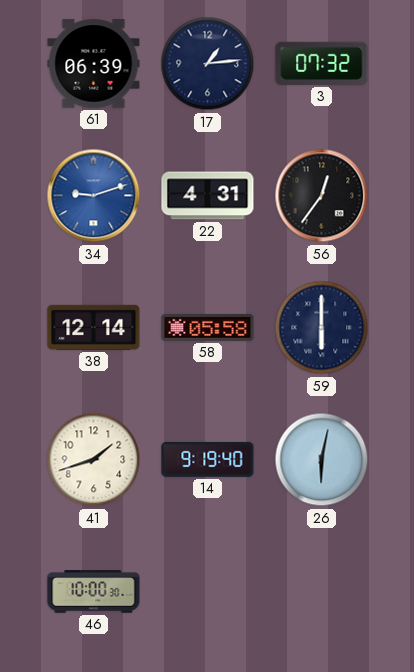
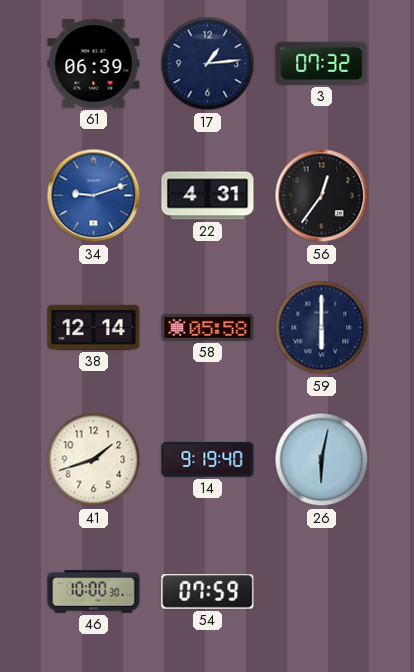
54: none -> 07:59 (208, 592)
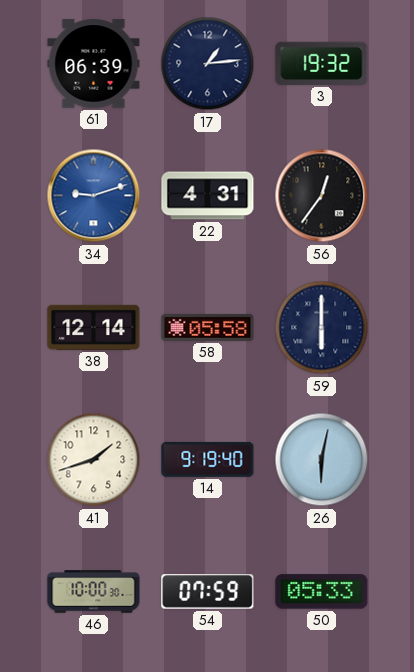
3: 07:32 -> 19:32 (322, 63)
50: none -> 05:33 (322, 592)
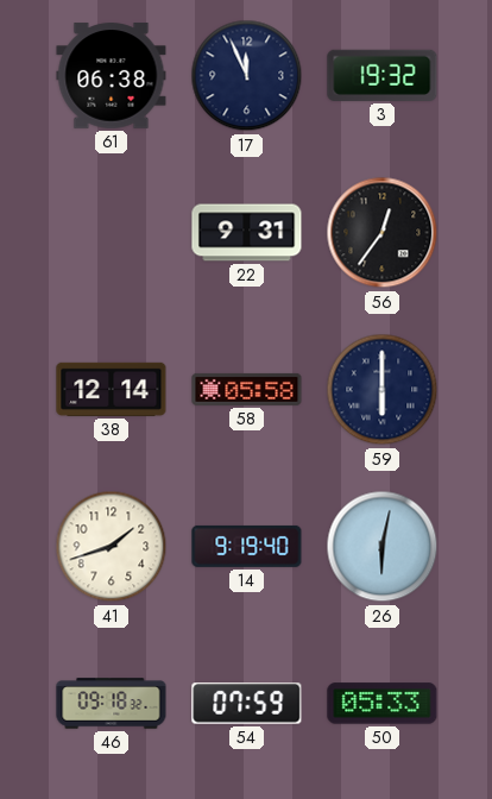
61: 06:39 -> 06:38 (112, 76)
17: 1:14 -> 11:56 (247, 76)
34: 9:12 -> none (94, 196)
22: 4:31 -> 9:31 (247, 233)
46: 10:00 -> 09:18 (112, 704)
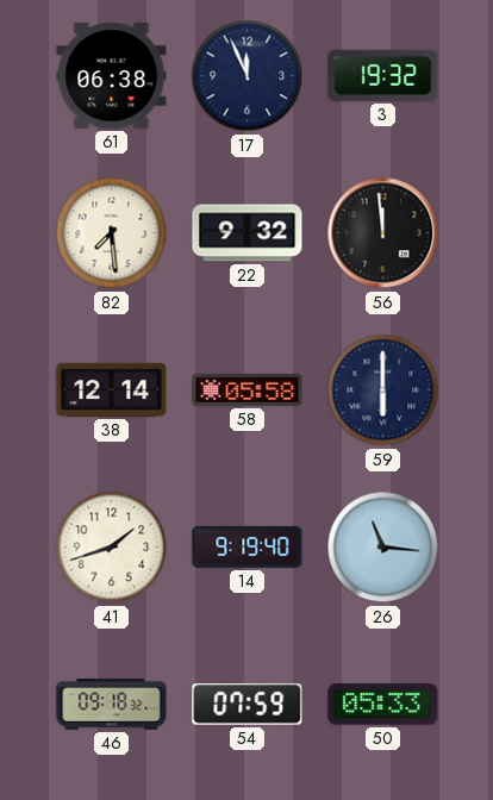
82: none -> 7:29 (112, 233)
22: 9:31 -> 9:32 (248, 233)
56: 12:36 -> 11:59 (383, 233)
26: 6:02 -> 11:16 (383, 548)
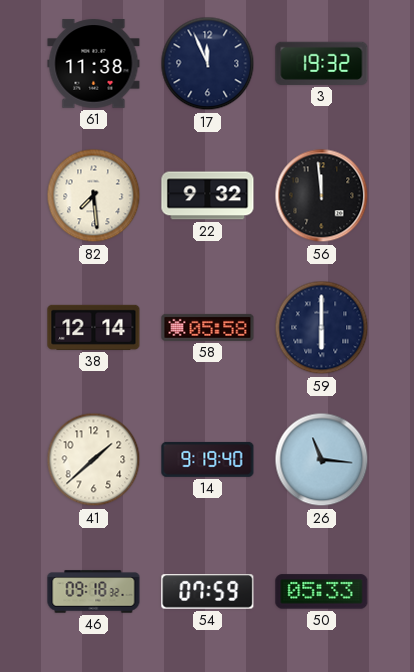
61: 06:38 -> 11:38 (94, 64)
41: 1:42 -> 1:38 (94, 460)
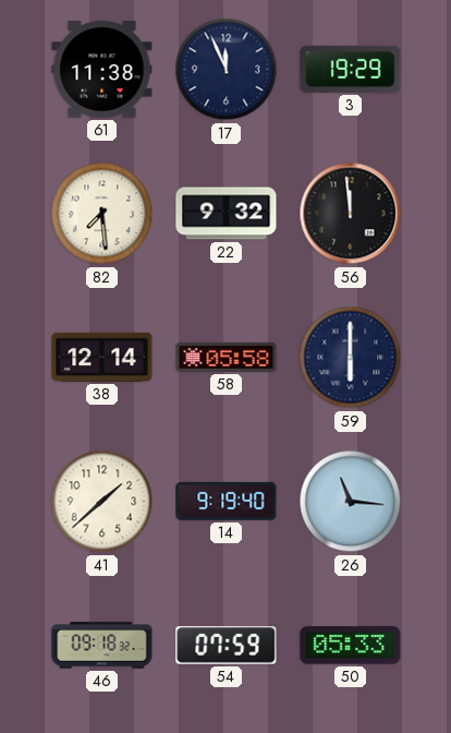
3: 19:32 -> 19:29 (351, 69)
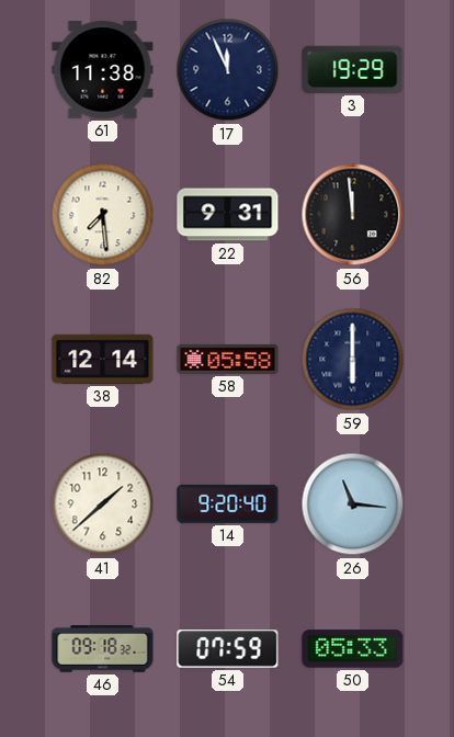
22: 9:32 -> 9:31 (228, 215)
14: 9:19 -> 9:20 (228, 503)
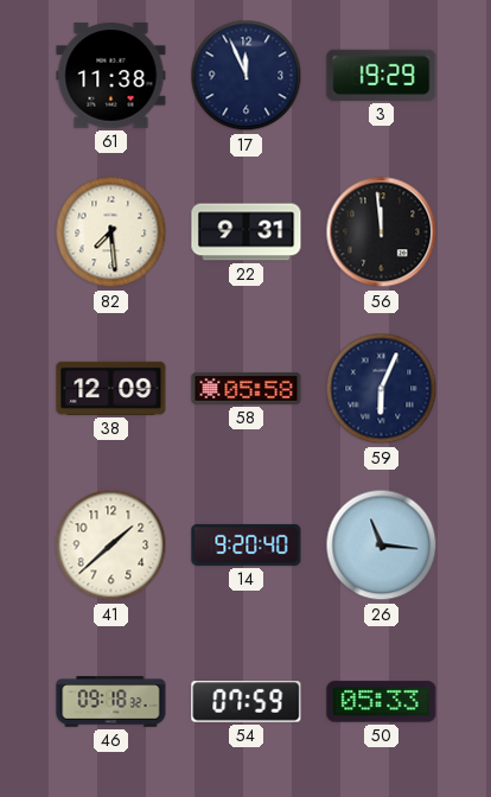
38: 12:14 -> 12:09 (111, 388)
59: 6:00 -> 6:04 (382, 389)
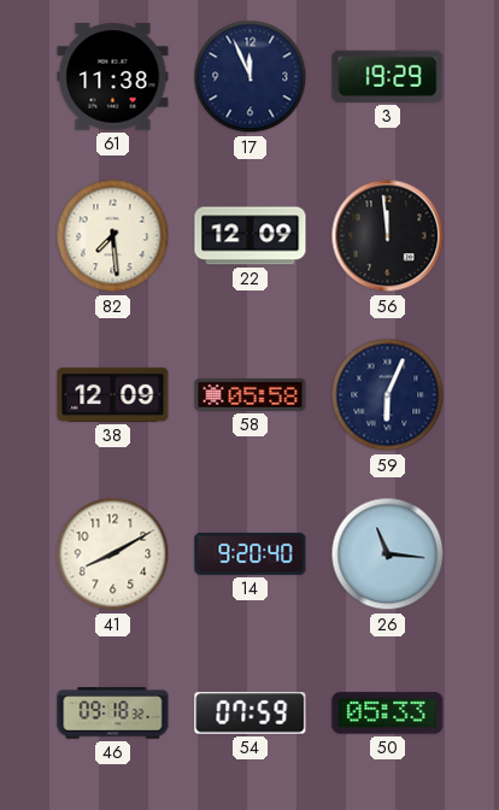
22: 9:31 -> 12:09 (251, 236)
41: 1:38 -> 8:10 (113, 554)
